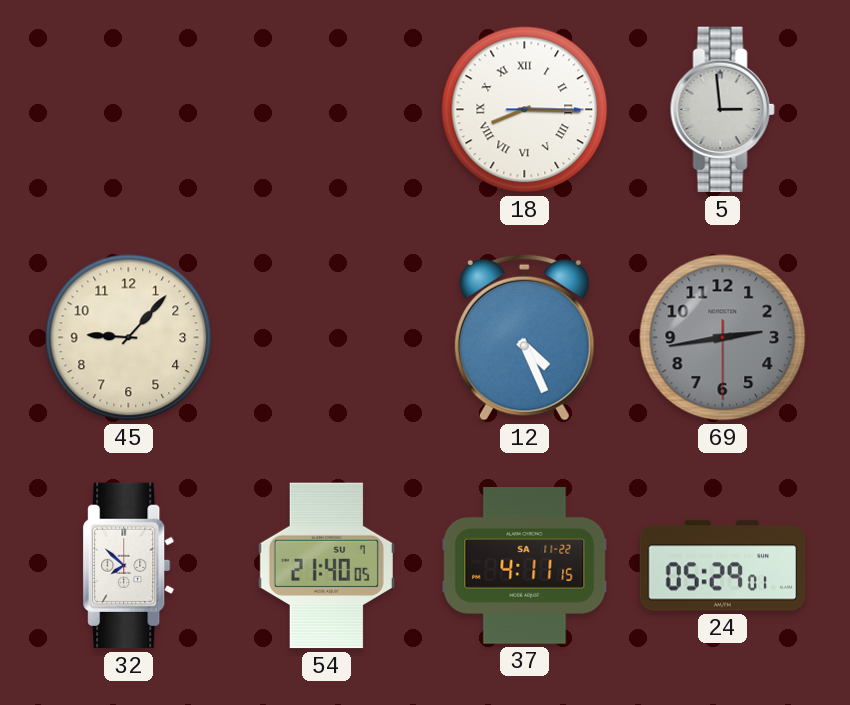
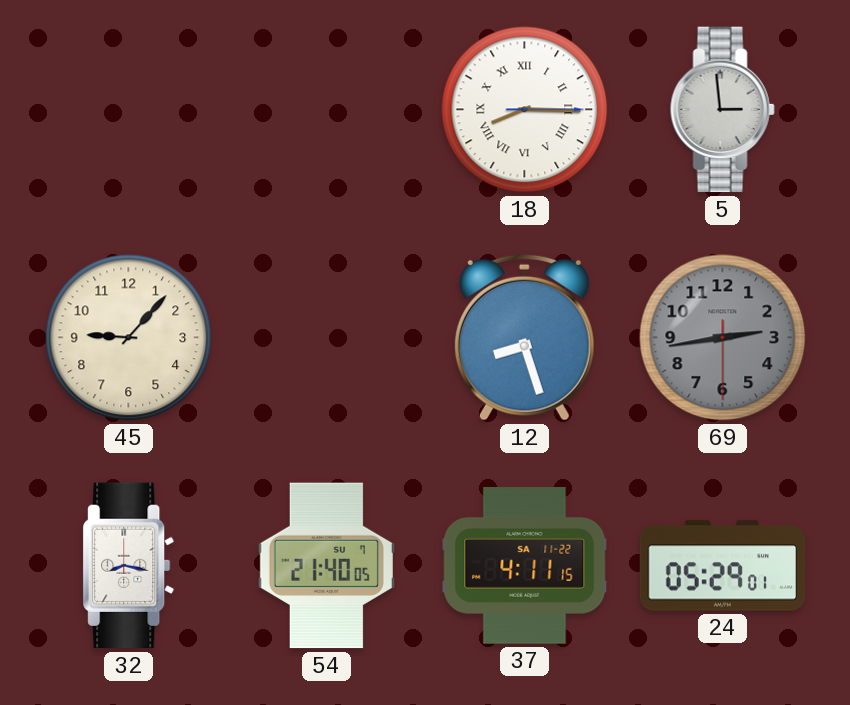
12: 4:26 -> 8:27 (524, 337)
32: 7:52 -> 8:17 (129, 566)
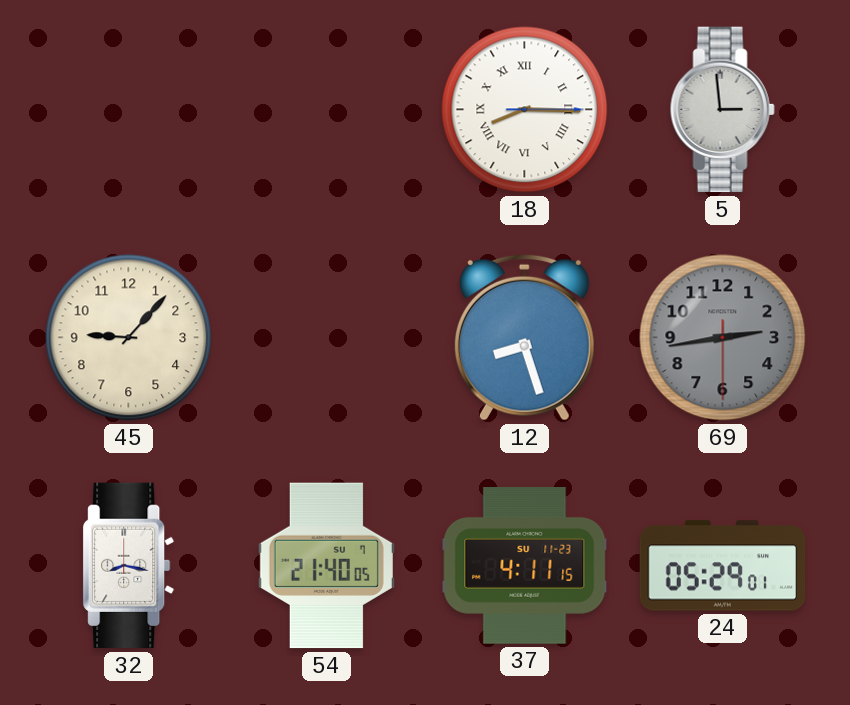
37 date: SA 11-22 -> SU 11-23 (525, 566)
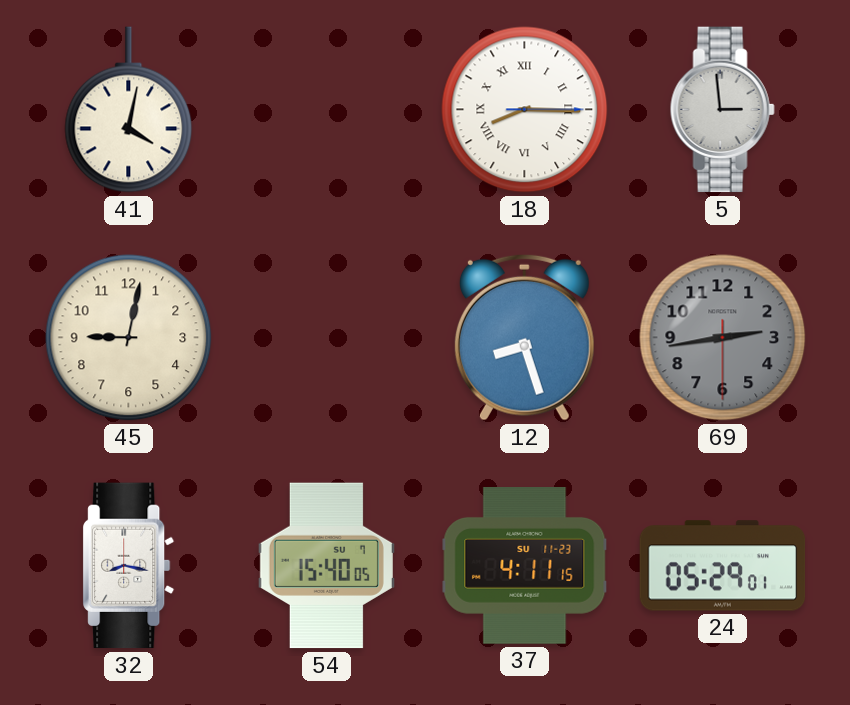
41: none -> 4:02 (129, 110)
45: 9:07 -> 9:02 (129, 338)
54: 21:40 -> 15:40 (326, 566)
